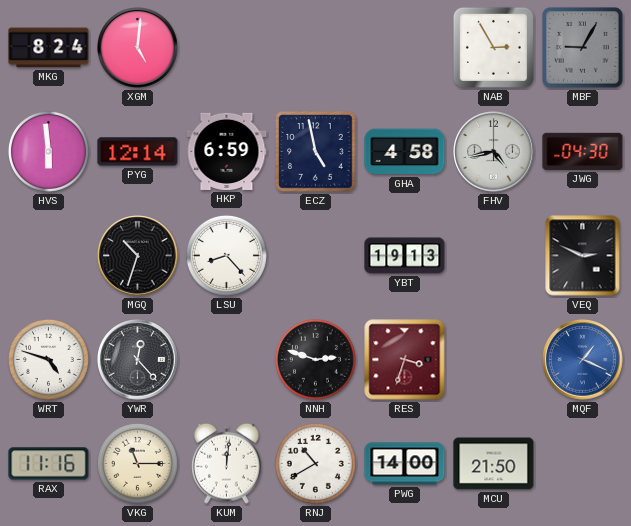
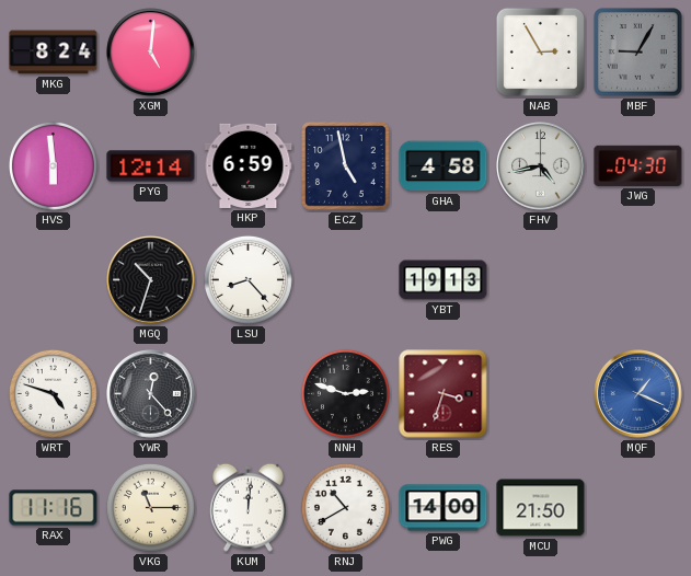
VEQ: 2:49 -> none (583, 256)
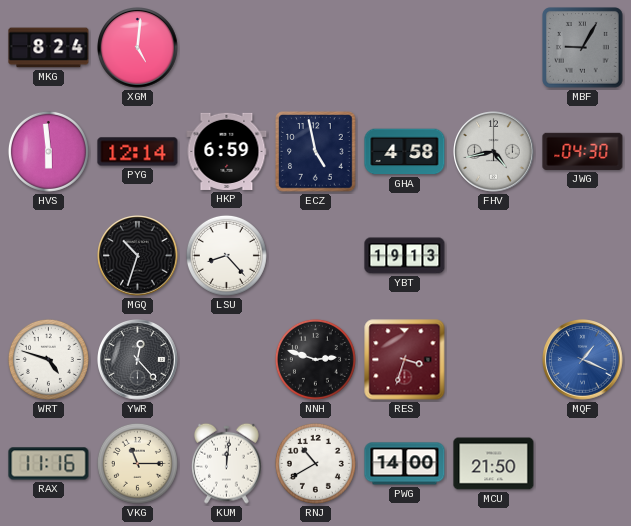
NAB: 2:55 -> none (540, 51)
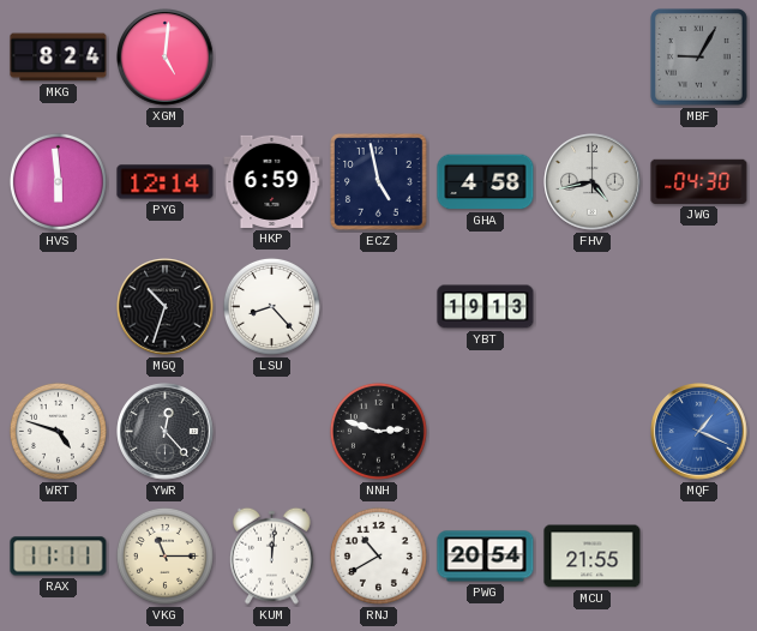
RES: 3:33 -> none (405, 360)
RAX: 11:16 -> 11:11 (59, 557)
PWG: 14:00 -> 20:54 (486, 557)
MCU: 21:50 -> 21:55 (593, 557)
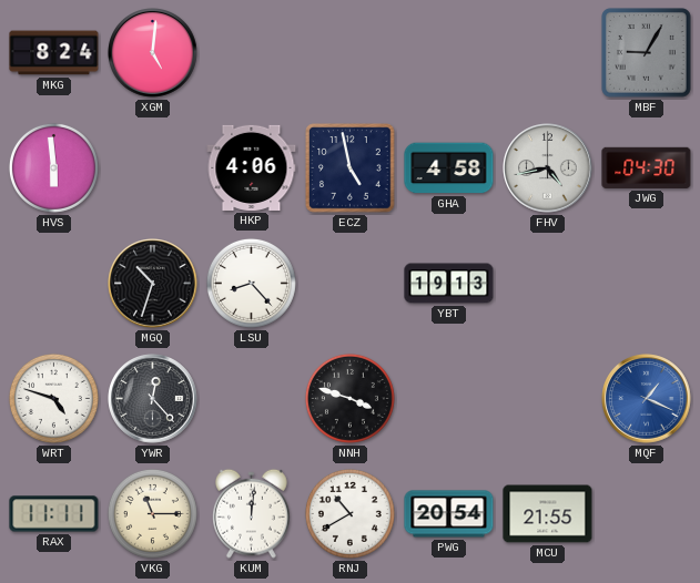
PYG: 12:14 -> none (166, 182)
HKP: 6:59 -> 4:06 (252, 167)
NNH: 2:48 -> 3:48 (349, 398)
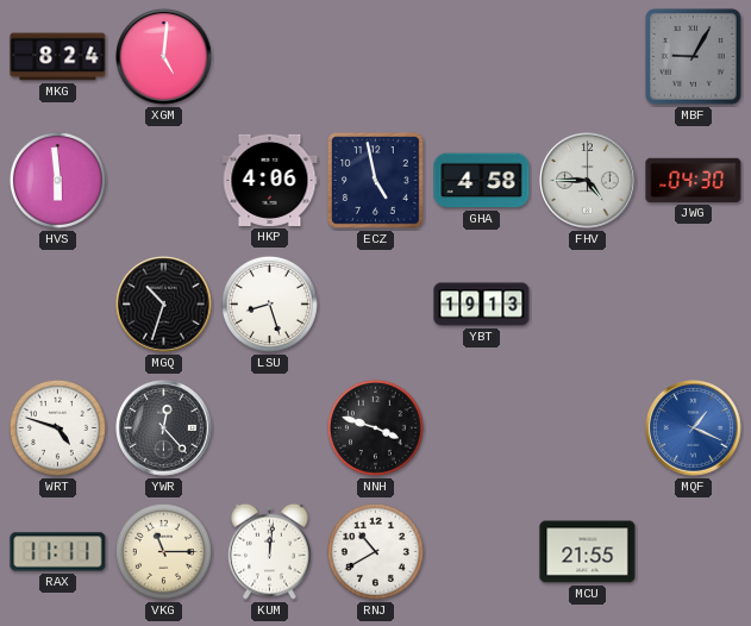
FHV: 4:43 -> 4:45 (588, 181)
LSU: 8:23 -> 8:27 (269, 303)
PWG: 20:54 -> none (449, 514)
